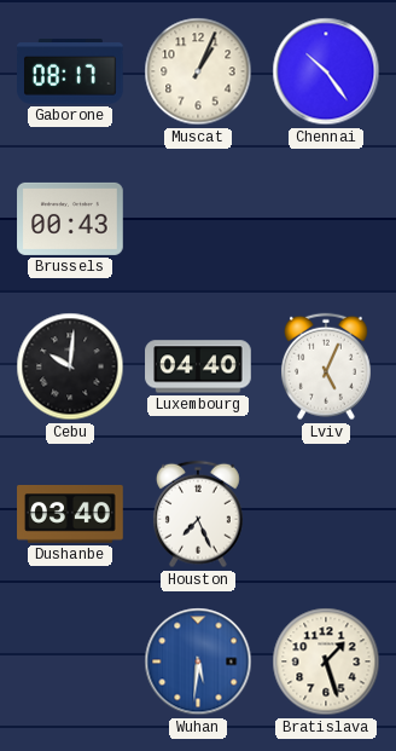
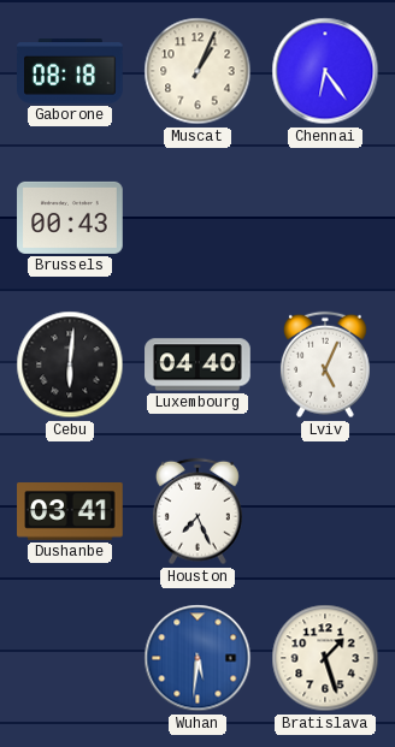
Gaborone: 08:17 -> 08:18 (70, 71)
Chennai: 10:24 -> 6:24 (325, 71)
Cebu: 10:01 -> 6:01 (70, 364)
Dushanbe: 03:40 -> 03:41 (70, 511)
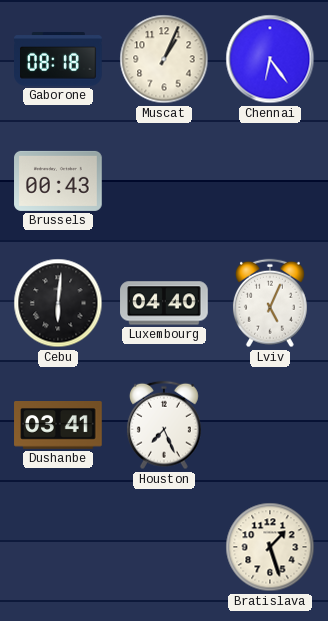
Wuhan: 5:31 -> none (197, 658)
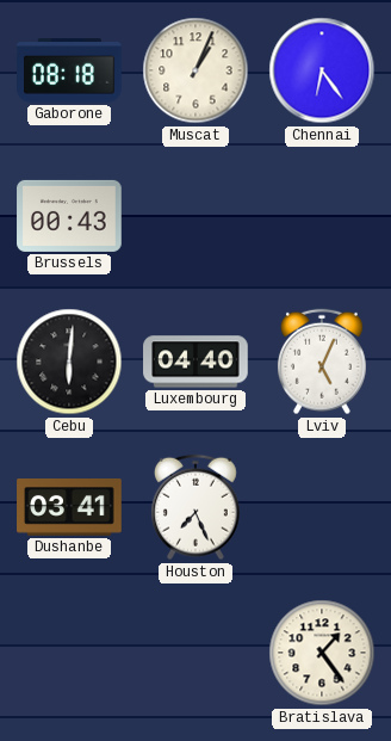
Bratislava: 1:27 -> 1:24 (322, 653)
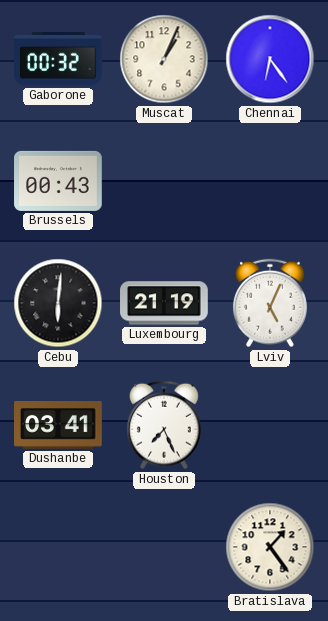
Gaborone: 08:18 -> 00:32 (58, 59)
Luxembourg: 04:40 -> 21:19 (164, 303)
